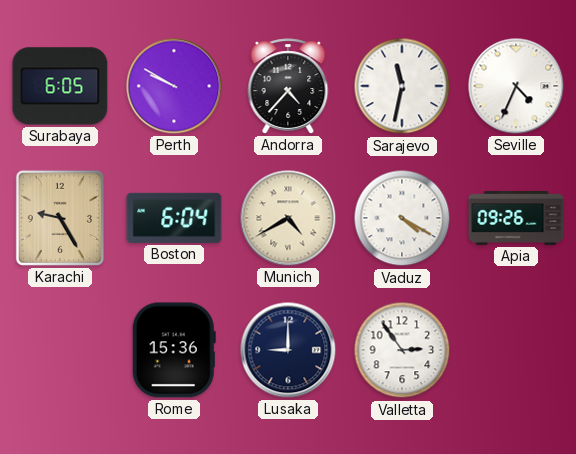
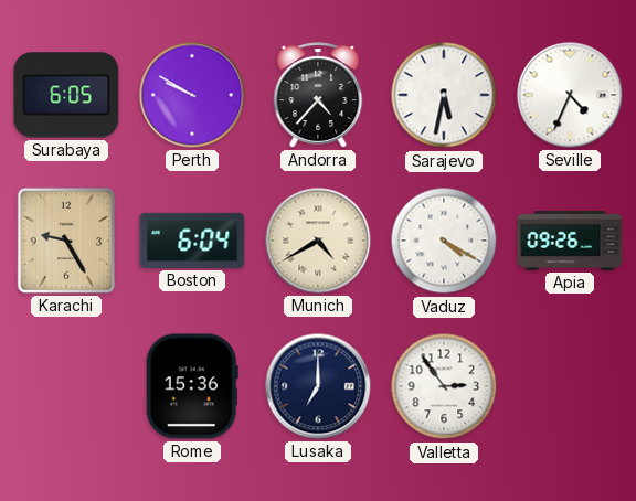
Sarajevo: 11:32 -> 5:32 (444, 95)
Lusaka: 9:00 -> 7:00 (318, 386)
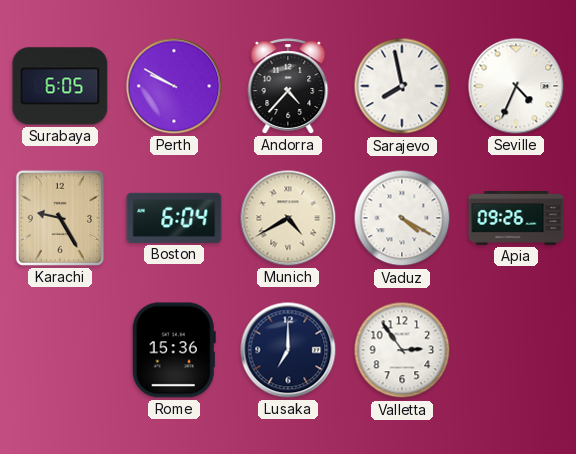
Sarajevo: 5:32 -> 7:58 (402, 86)
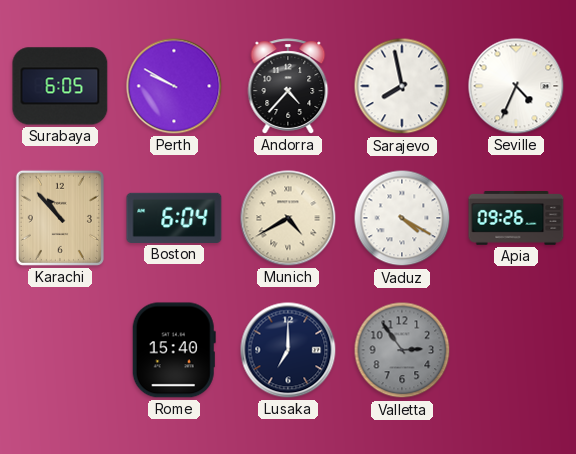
Karachi: 9:25 -> 10:53 (60, 218)
Rome: 15:36 -> 15:40 (174, 350)
Valletta dial: white -> grey (402, 350)
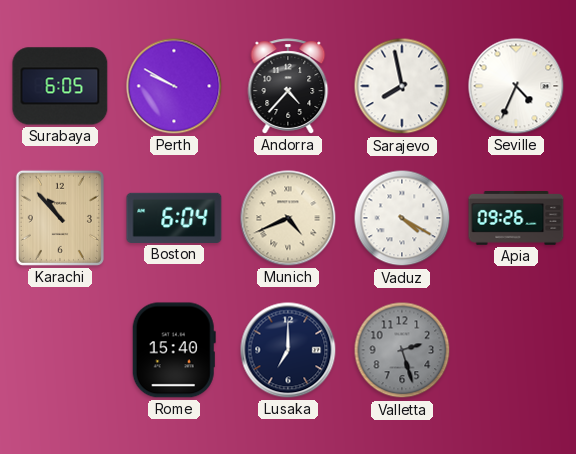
Munich: 4:40 -> 4:41 (288, 218)
Valletta: 2:54 -> 2:27 (402, 350)
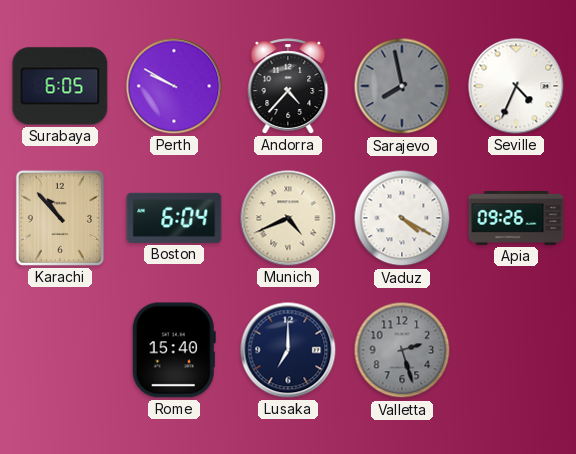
Sarajevo dial: white -> grey (402, 86)
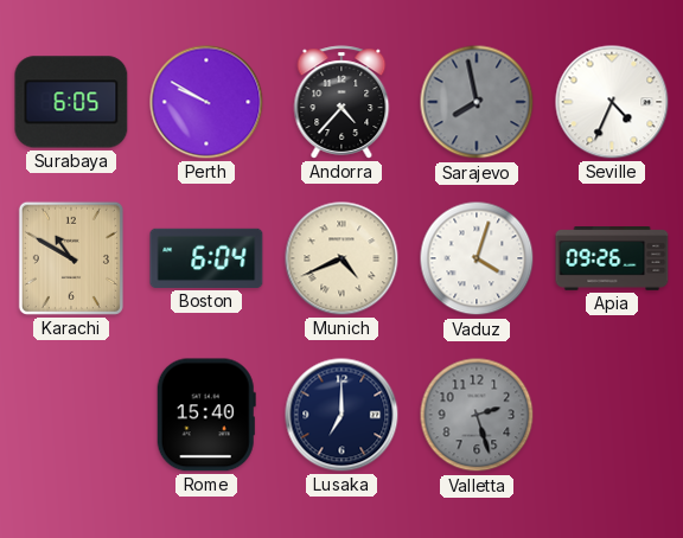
Karachi: 10:53 -> 10:50 (71, 258)
Vaduz: 4:20 -> 4:03 (477, 258)
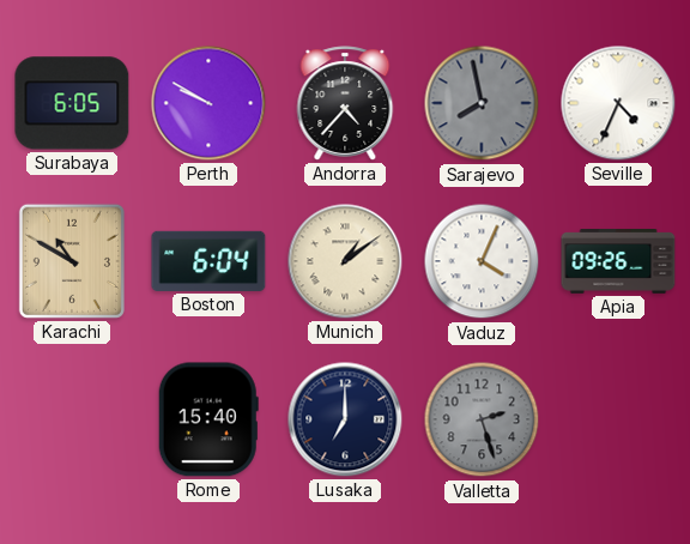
Munich: 4:41 -> 1:09 (345, 261)
Vaduz: 4:03 -> 4:04 (482, 261)
